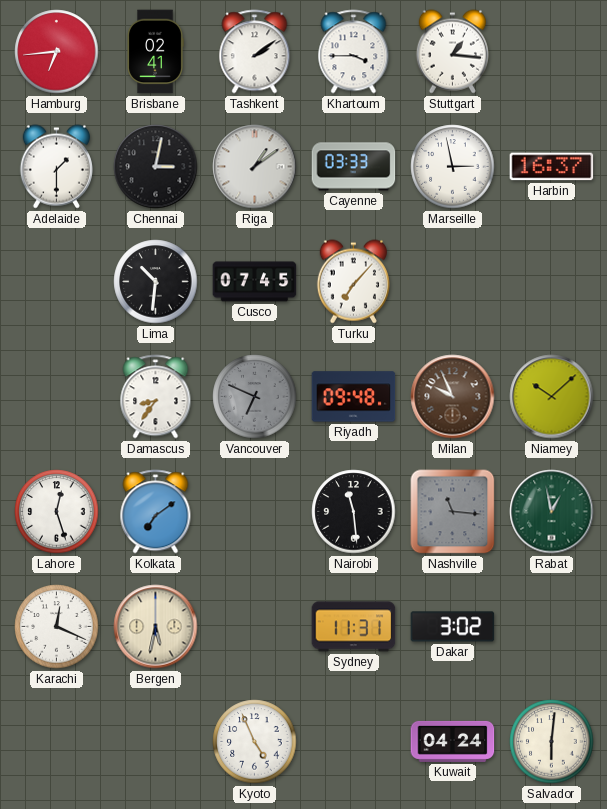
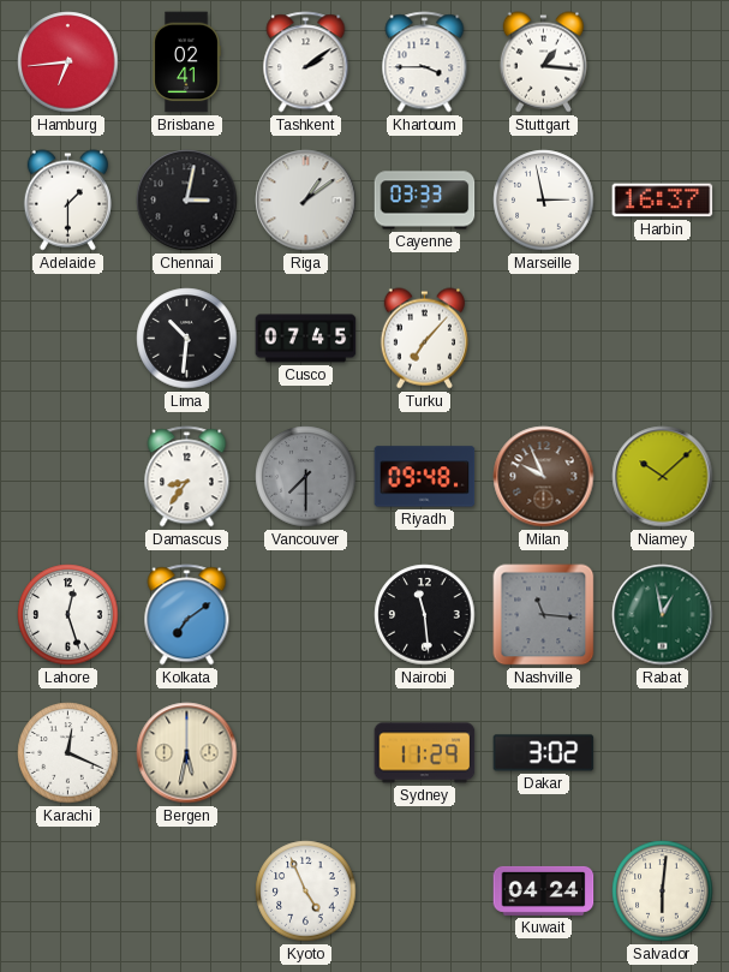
Vancouver: 6:49 -> 7:30 (306, 477)
Sydney: 11:31 -> 11:29 (425, 753)
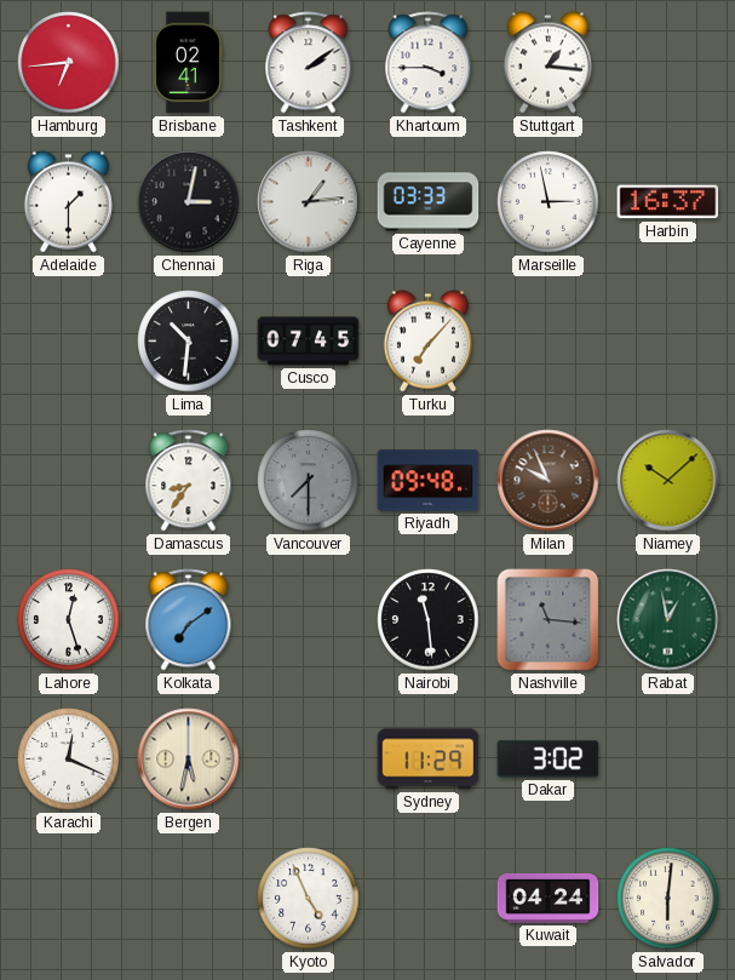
Riga: 1:09 -> 1:14 (309, 202)
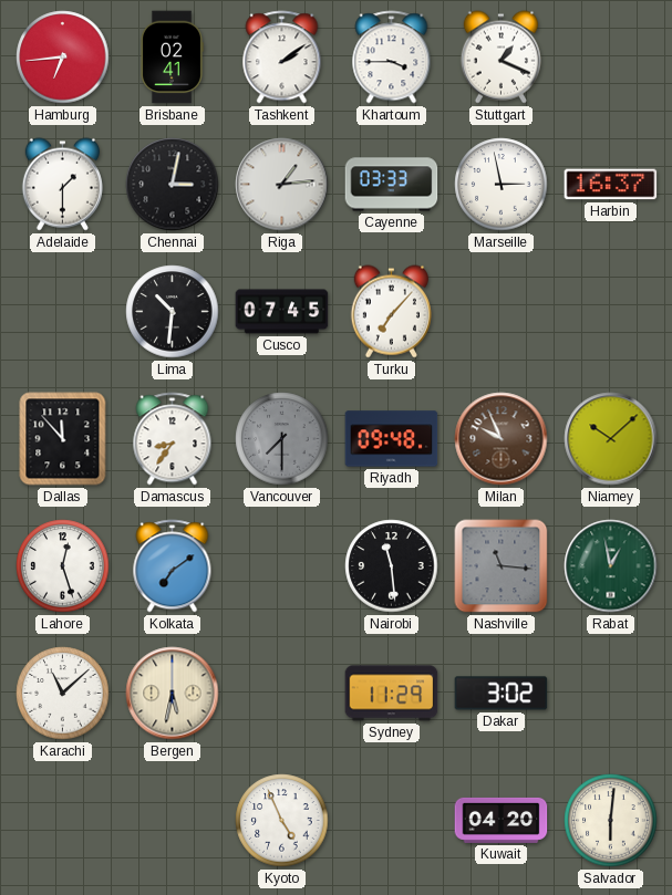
Stuttgart: 1:16 -> 1:19 (500, 58)
Dallas: none -> 11:53 (63, 439)
Karachi: 12:19 -> 11:08 (63, 694)
Kuwait: 04:24 -> 04:20 (502, 820)
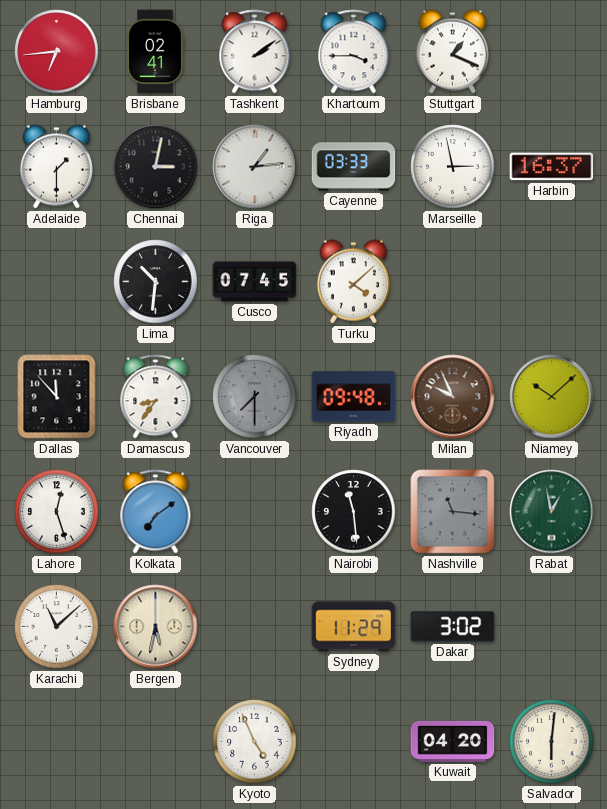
Turku: 7:07 -> 4:08 (353, 282)
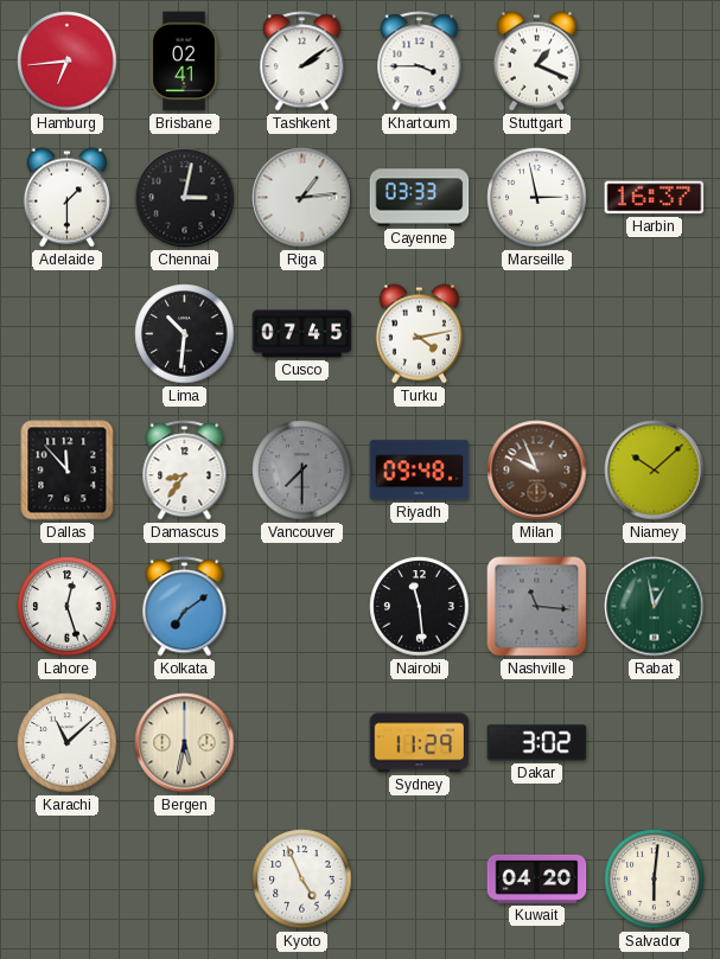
Turku: 4:08 -> 4:13 (419, 334)
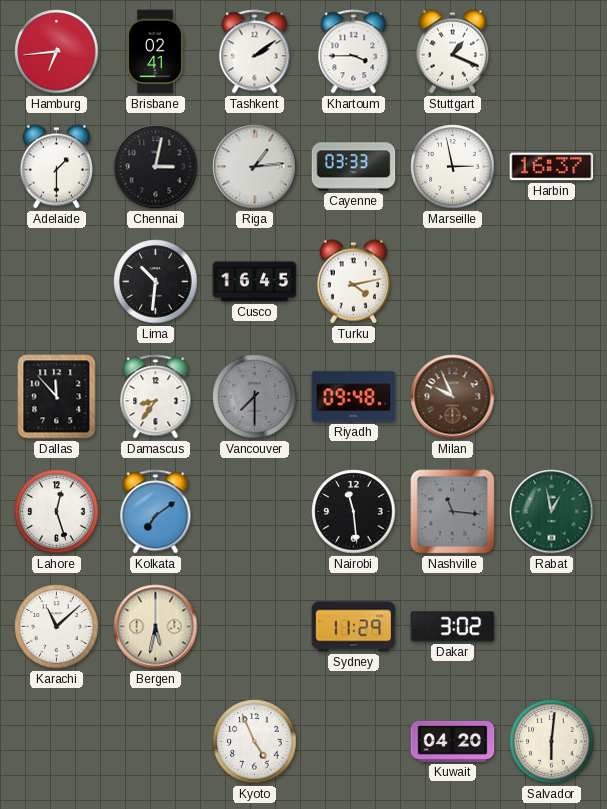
Cusco: 07:45 -> 16:45 (255, 282)
Niamey: 10:08 -> none (655, 471)
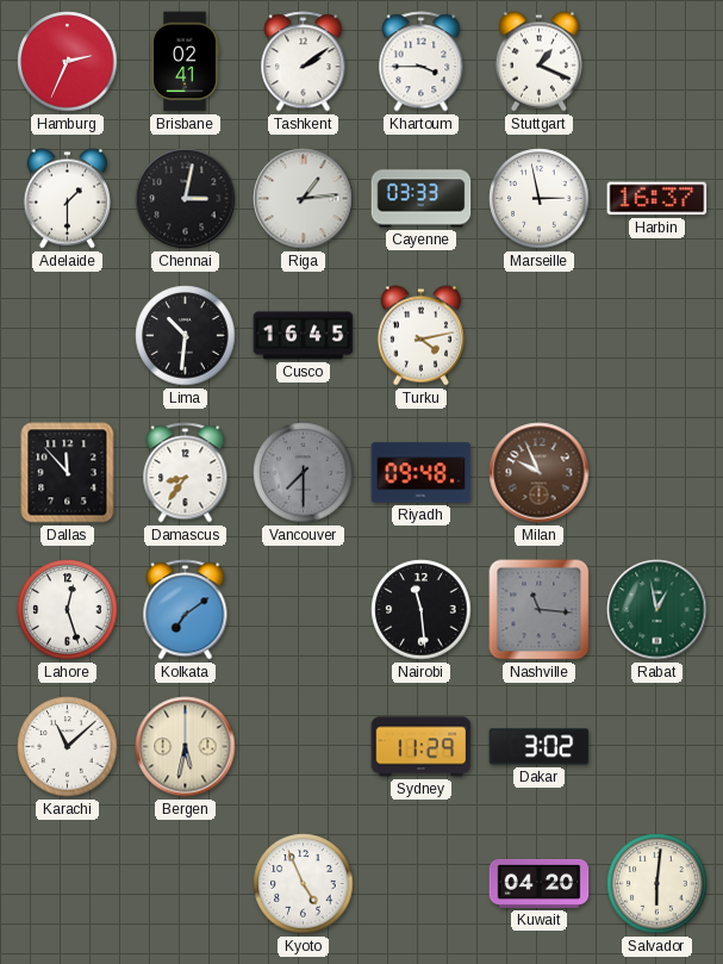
Hamburg: 6:44 -> 2:34 (68, 62)
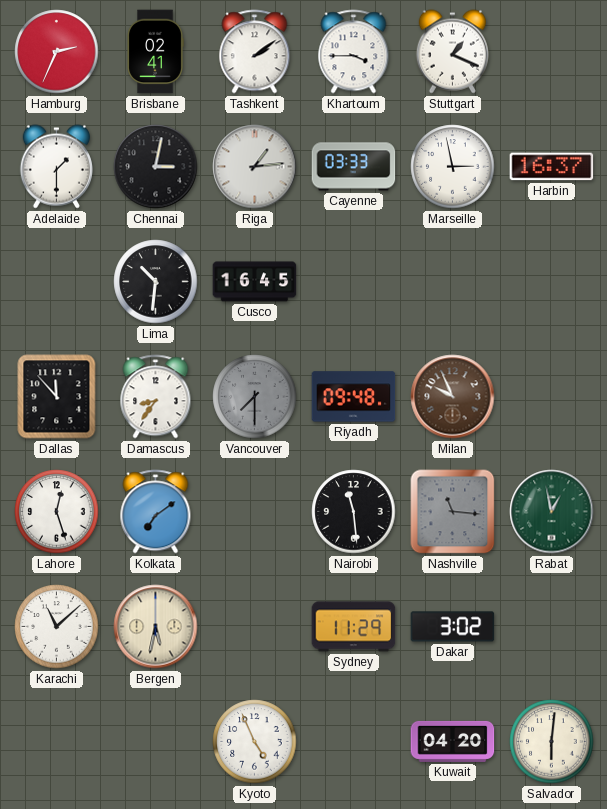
Turku: 4:13 -> none (420, 336)
